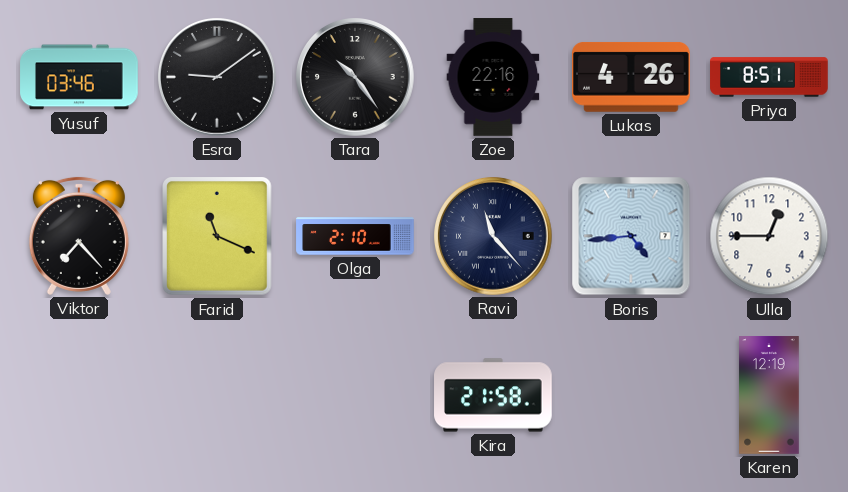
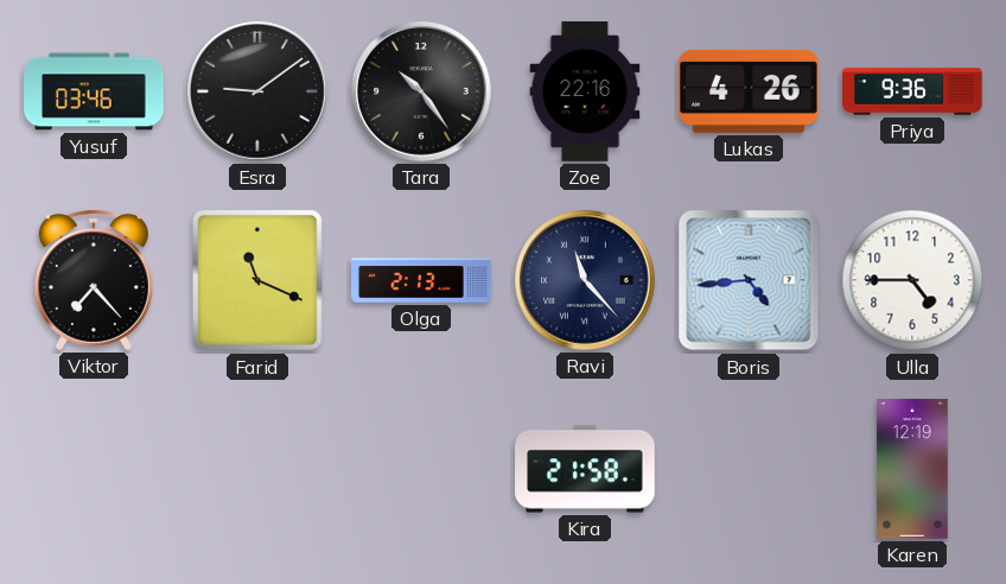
Priya: 8:51 -> 9:36 (912, 91)
Olga: 2:10 -> 2:13 (421, 280)
Ulla: 12:45 -> 4:45 (912, 280)
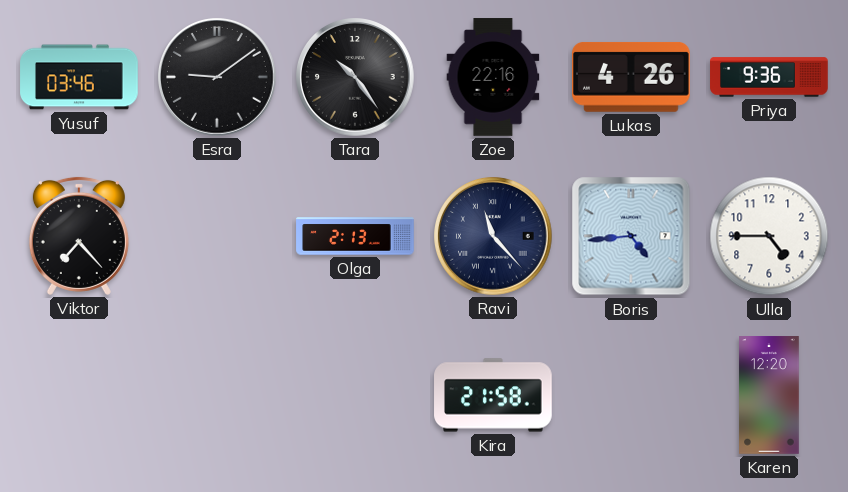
Farid: 11:19 -> none (259, 280)
Karen: 12:19 -> 12:20 (769, 395)
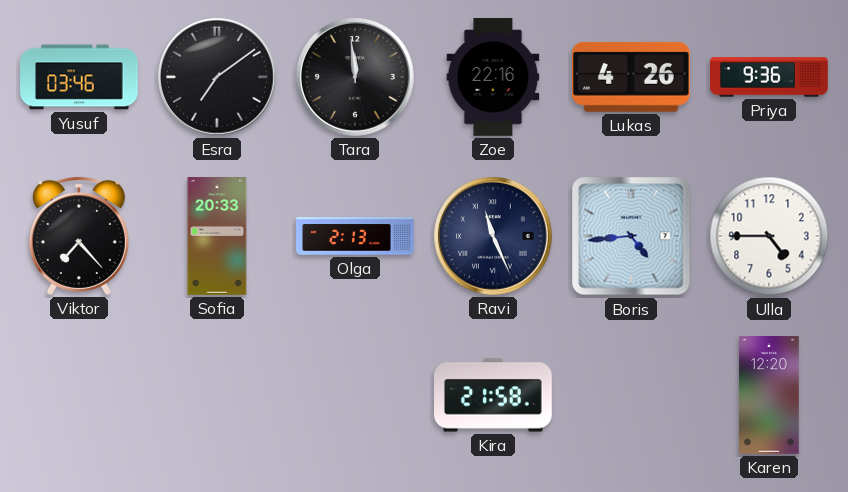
Esra: 9:09 -> 7:09 (218, 78)
Tara: 10:24 -> 11:59 (356, 78)
Sofia: none -> 20:33 (217, 236)
Ravi: 11:23 -> 11:26 (494, 237)
